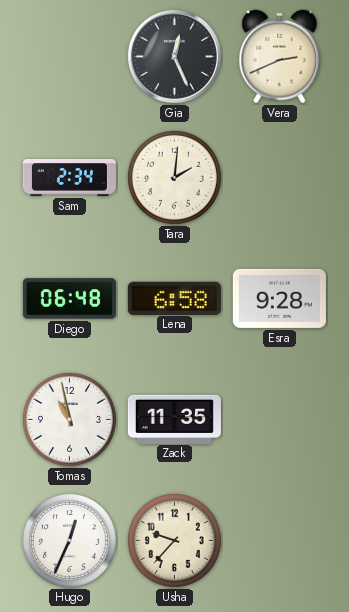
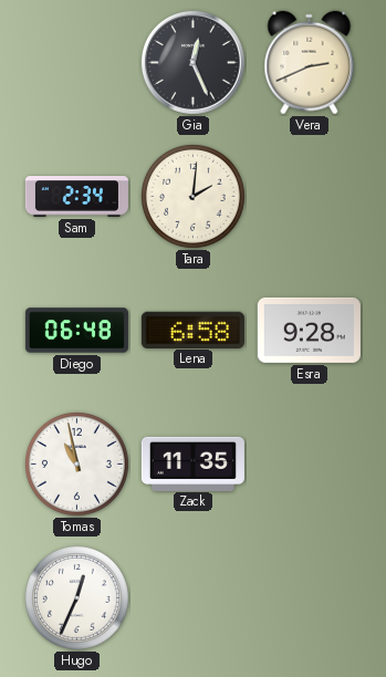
Usha: 9:37 -> none (174, 540)
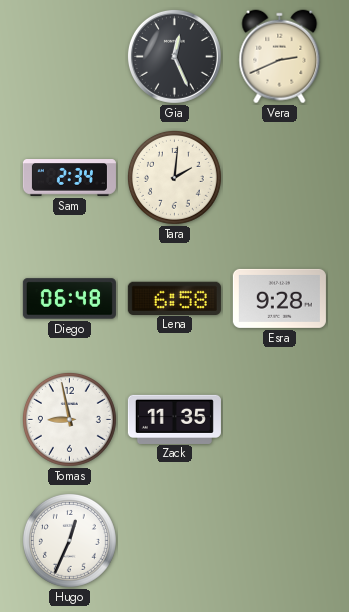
Tomas: 10:58 -> 8:58 (69, 419)
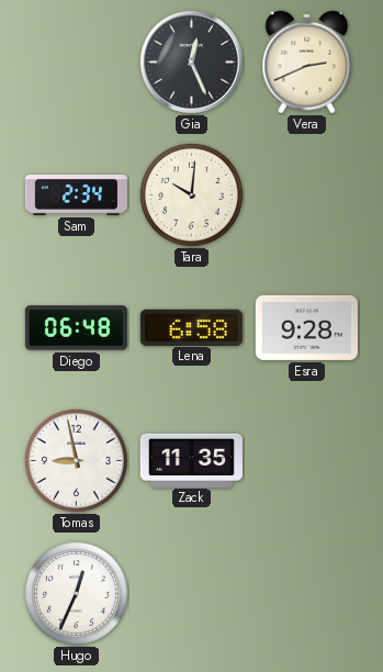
Tara: 2:01 -> 10:01 (191, 194)
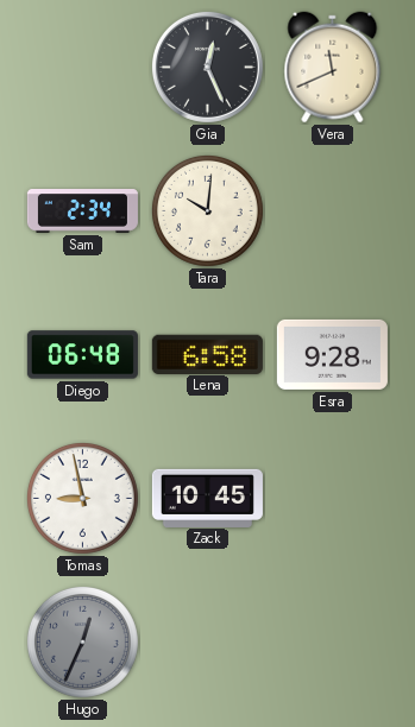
Vera: 2:41 -> 11:41 (333, 68)
Zack: 11:35 -> 10:45 (207, 498)
Hugo dial: white -> grey (82, 641)
